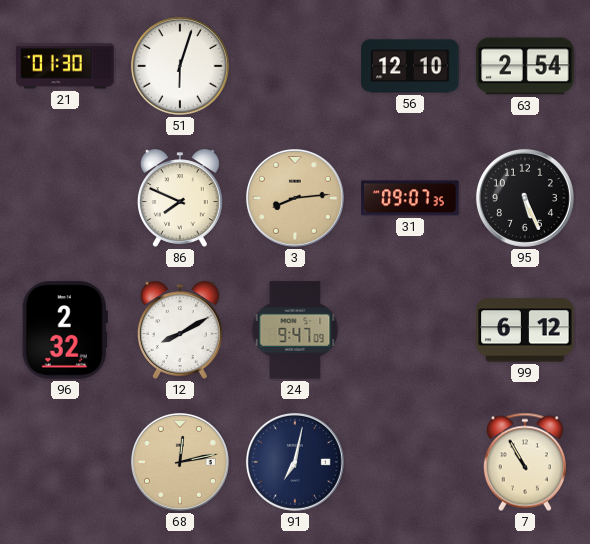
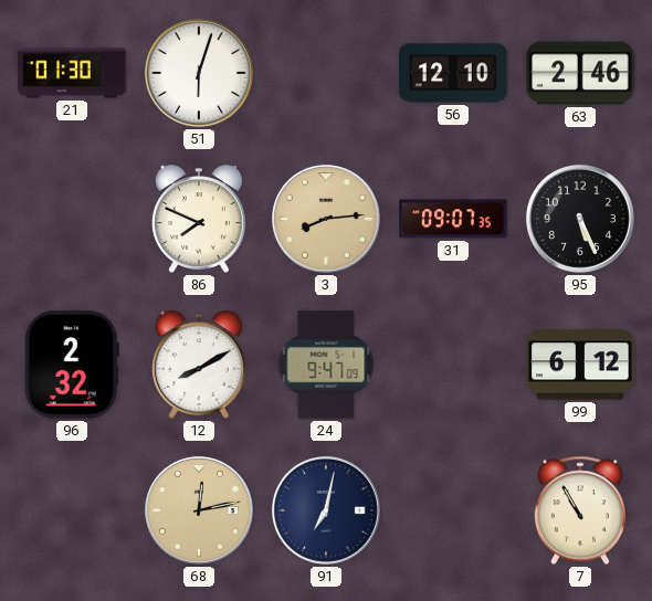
63: 2:54 -> 2:46 (580, 73)
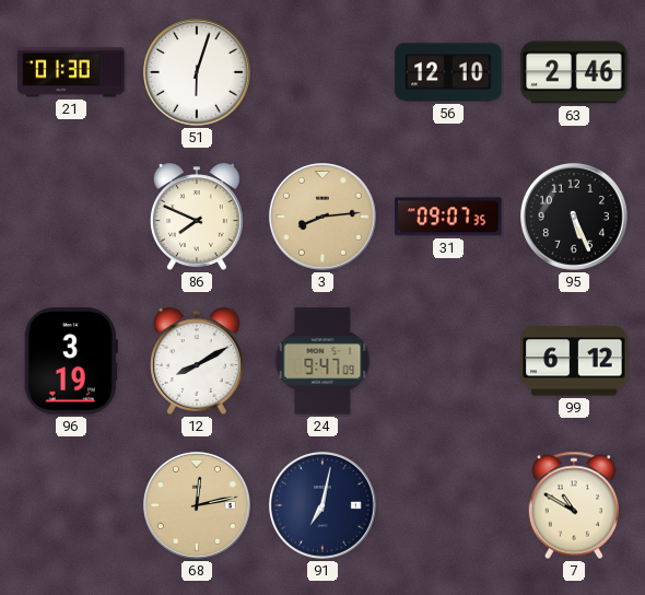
96: 2:32 -> 3:19 (71, 361)
7: 10:55 -> 10:50 (574, 505)
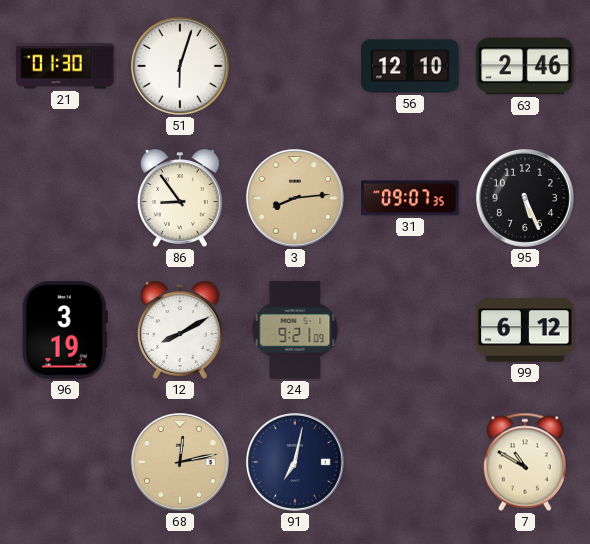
86: 7:49 -> 8:54 (180, 198)
24: 9:47 -> 9:21 (295, 330)
